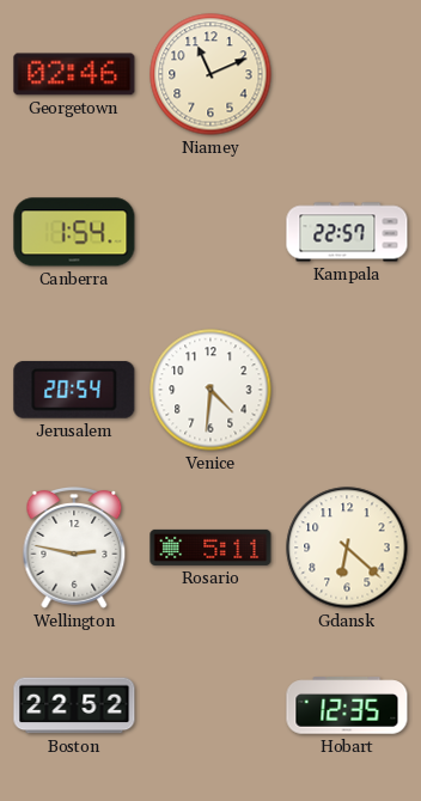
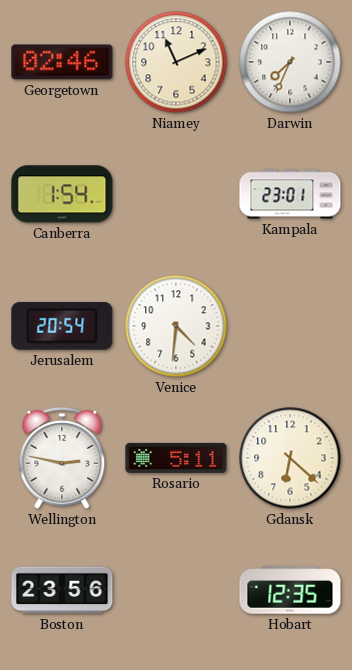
Darwin: none -> 7:34 (290, 62)
Kampala: 22:57 -> 23:01 (290, 194)
Boston: 22:52 -> 23:56 (62, 590)
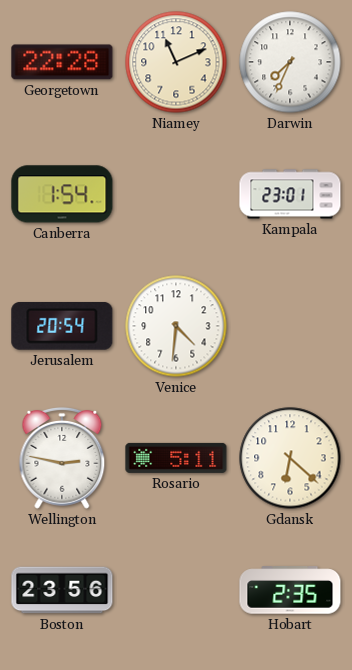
Georgetown: 02:46 -> 22:28 (62, 62)
Hobart: 12:35 -> 2:35 (290, 590)
